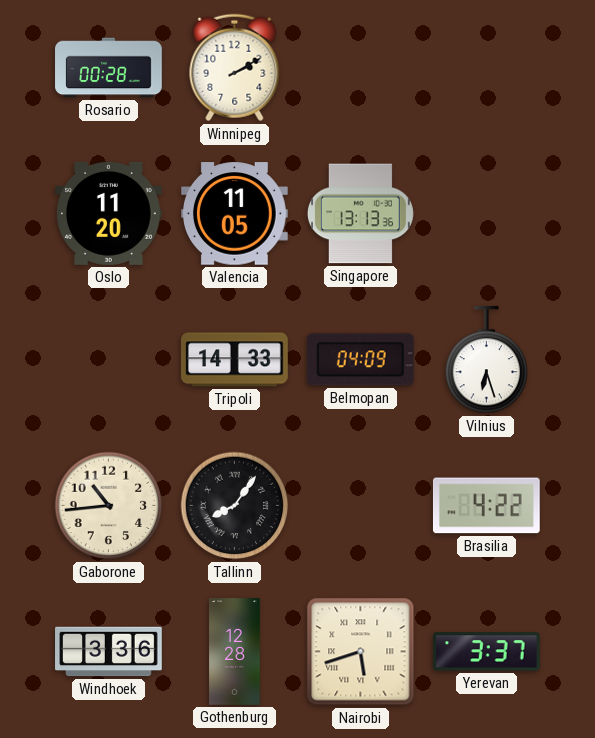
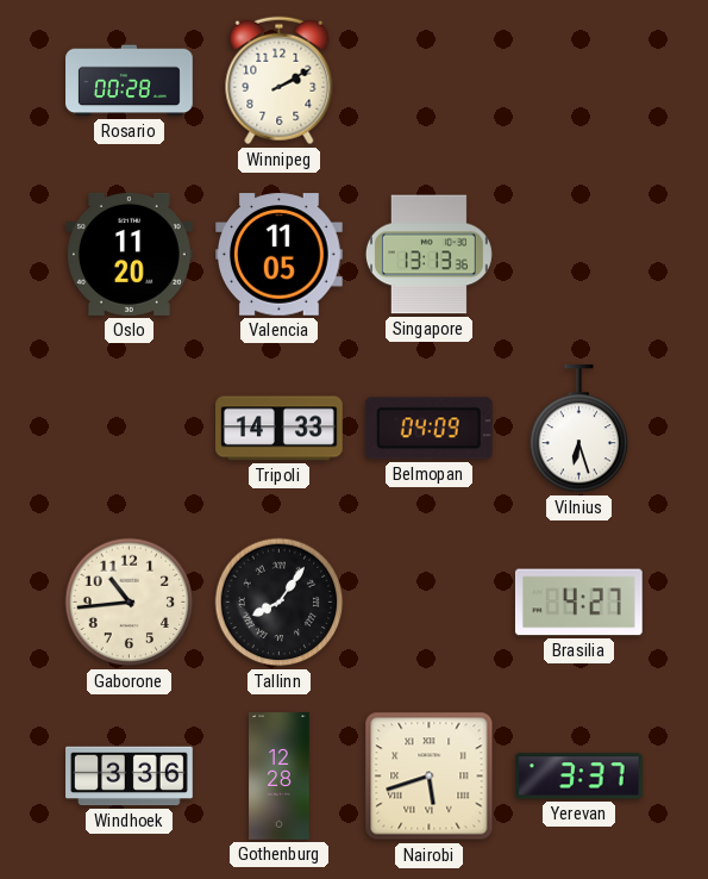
Brasilia: 4:22 -> 4:27 (578, 603)
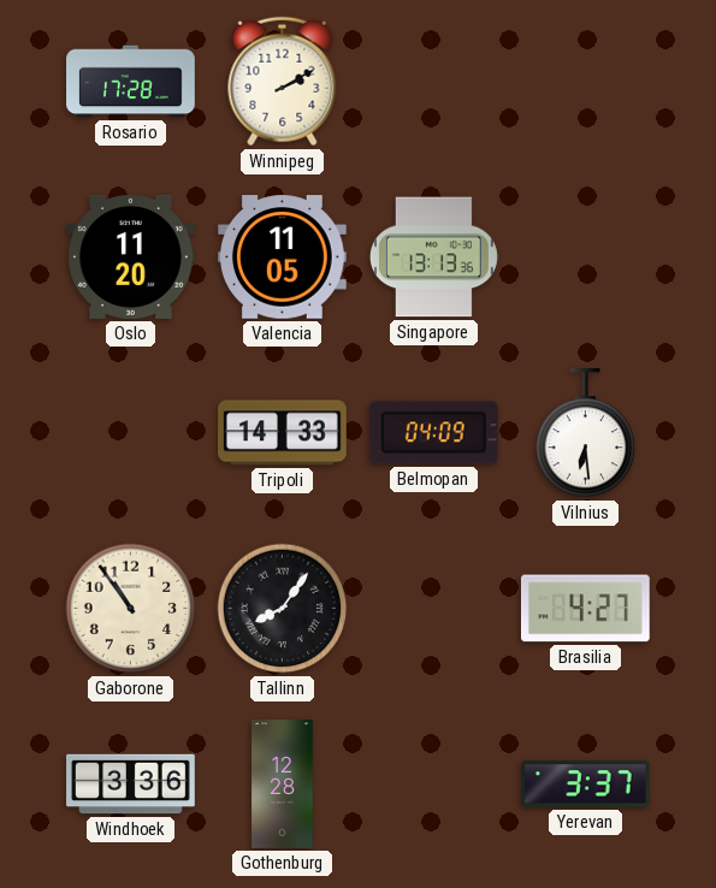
Rosario: 00:28 -> 17:28 (131, 82)
Vilnius: 6:27 -> 6:29 (586, 434)
Gaborone: 10:44 -> 10:54 (131, 609)
Nairobi: 5:42 -> none (430, 777)
